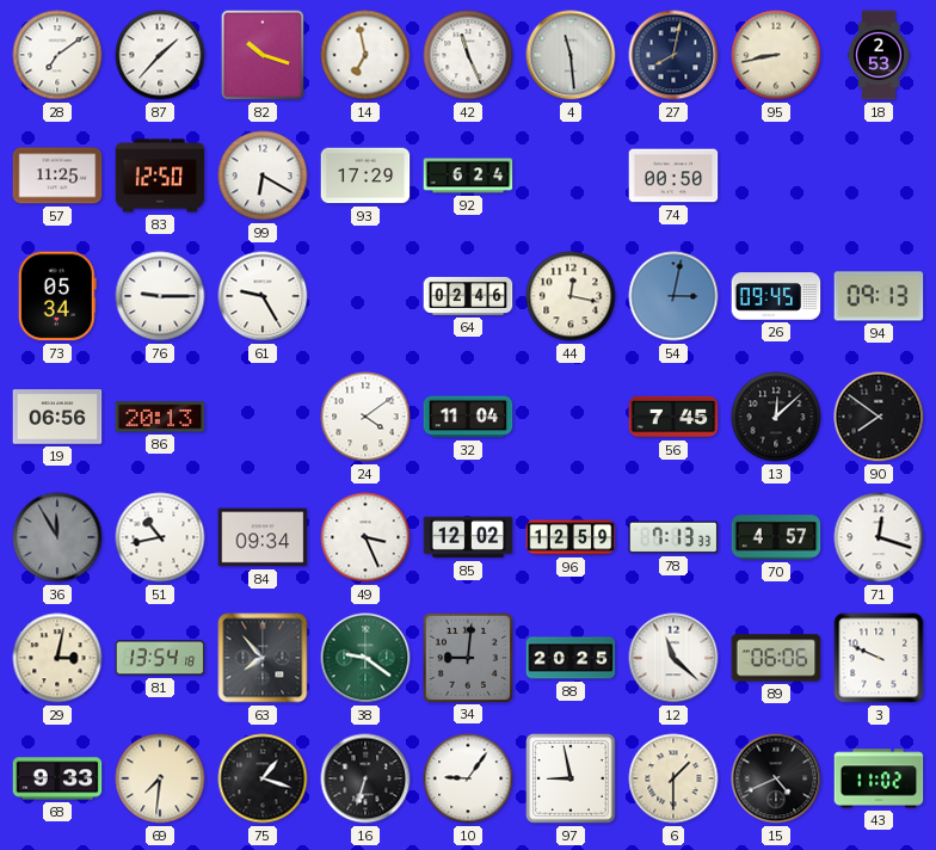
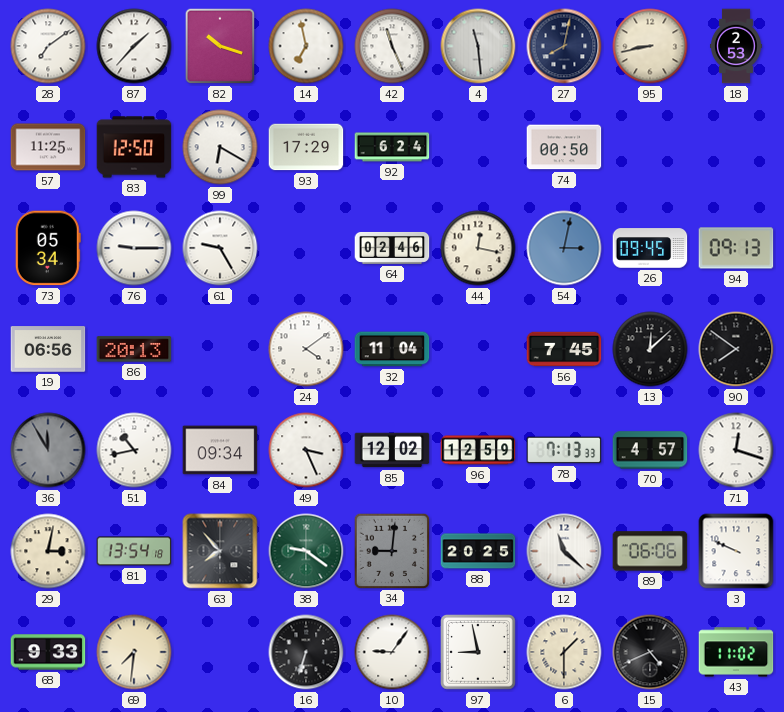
75: 1:18 -> none (263, 778)
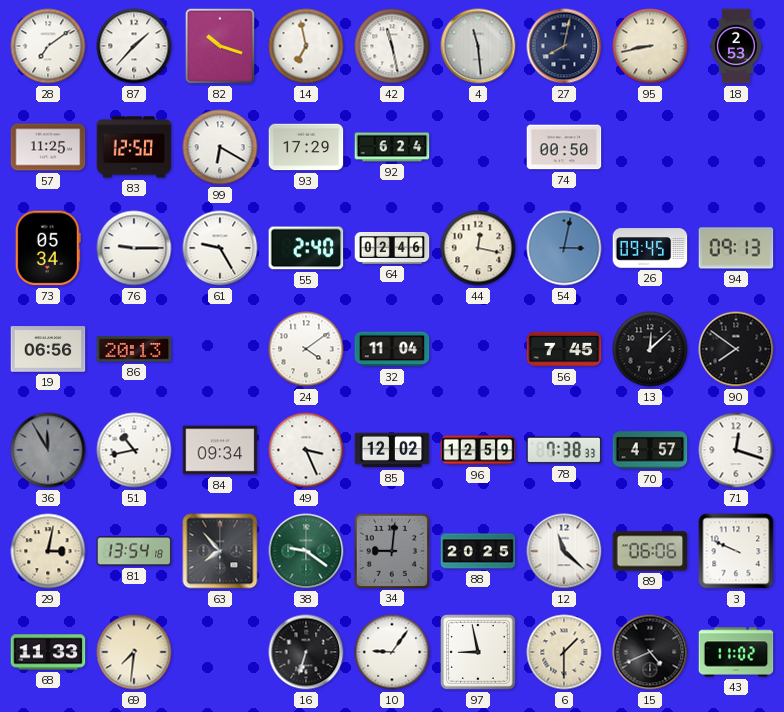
42: 11:26 -> 11:28 (392, 46)
55: none -> 2:40 (306, 248)
78: 7:13 -> 7:38 (564, 450)
68: 9:33 -> 11:33 (48, 652)
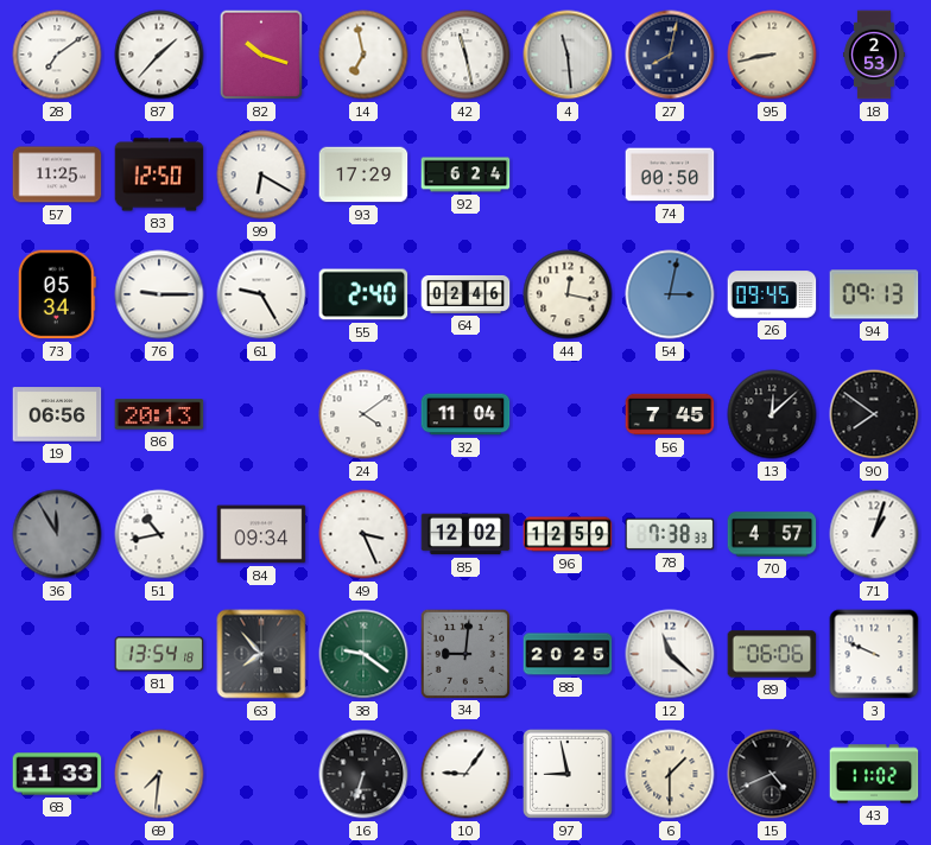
71: 12:18 -> 1:03 (874, 534)
29: 3:02 -> none (48, 551)
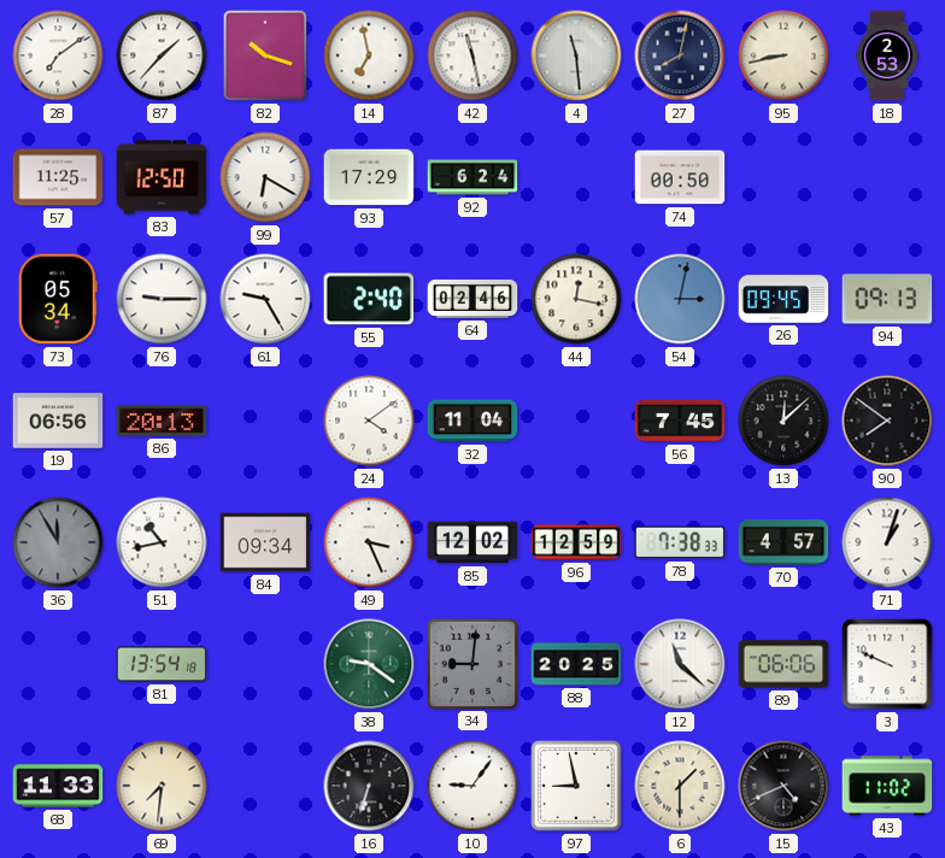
63: 7:53 -> none (261, 654)
